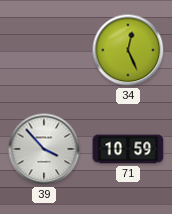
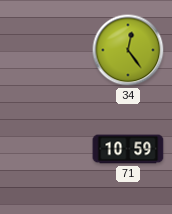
34: 12:26 -> 12:24 (128, 50)
39: 3:53 -> none (44, 149)
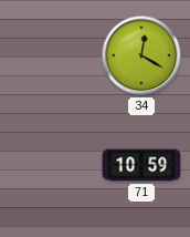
34: 12:24 -> 12:20 (141, 55)
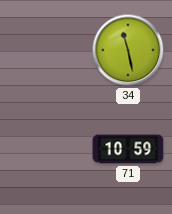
34: 12:20 -> 11:28 (128, 50)
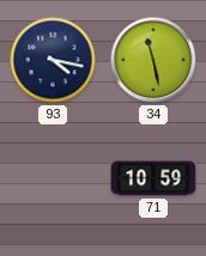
93: none -> 4:17 (53, 60)
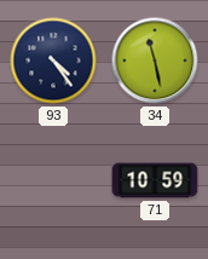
93: 4:17 -> 4:24 (53, 61)
